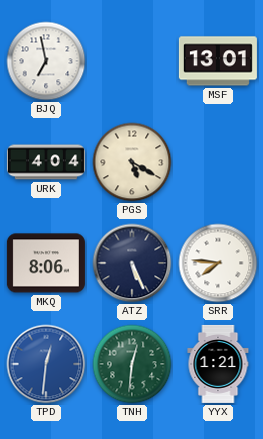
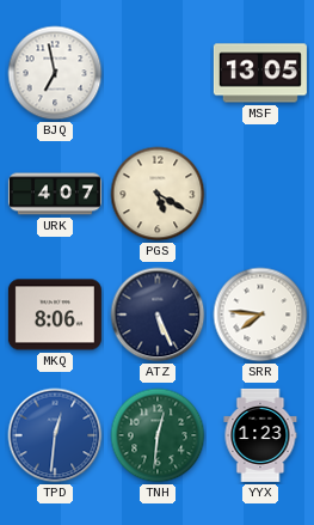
MSF: 13:01 -> 13:05 (260, 73)
URK: 4:04 -> 4:07 (55, 194)
YYX: 1:21 -> 1:23 (260, 435)
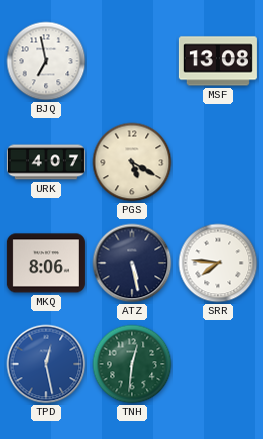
MSF: 13:05 -> 13:08 (218, 61)
ATZ: 5:26 -> 5:28 (132, 263)
TPD: 12:31 -> 12:28 (46, 364)
YYX: 1:23 -> none (260, 435)
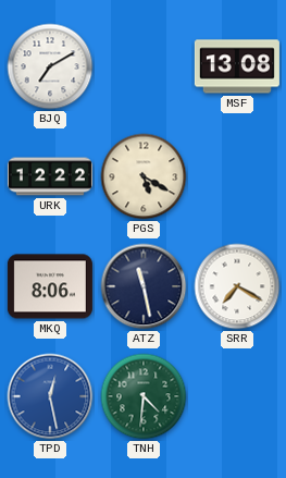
BJQ: 6:58 -> 7:10 (50, 66)
URK: 4:07 -> 12:22 (50, 176)
ATZ: 5:28 -> 11:28 (144, 286)
SRR: 7:46 -> 7:20 (237, 286)
TNH: 12:31 -> 4:31 (144, 396)
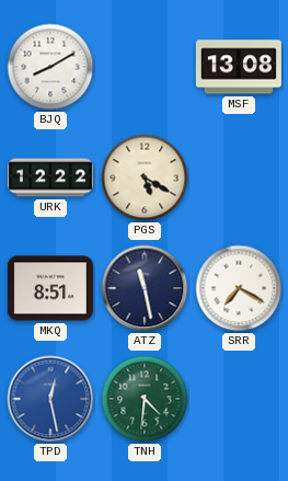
BJQ: 7:10 -> 8:10 (50, 67)
MKQ: 8:06 -> 8:51 (50, 288)
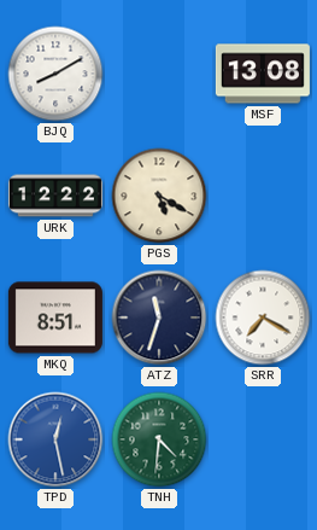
ATZ: 11:28 -> 11:33 (159, 318)
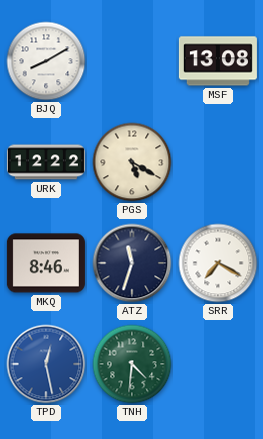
MKQ: 8:51 -> 8:46 (46, 263)
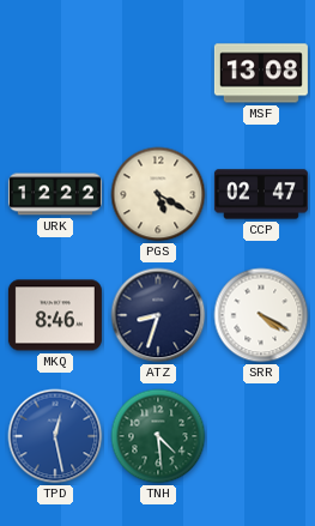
BJQ: 8:10 -> none (46, 61)
CCP: none -> 02:47 (261, 194)
ATZ: 11:33 -> 8:33 (158, 315)
SRR: 7:20 -> 4:20 (261, 315)
TNH: 4:31 -> 4:29 (158, 436)
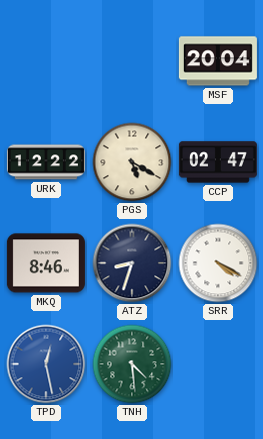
MSF: 13:08 -> 20:04 (218, 61)
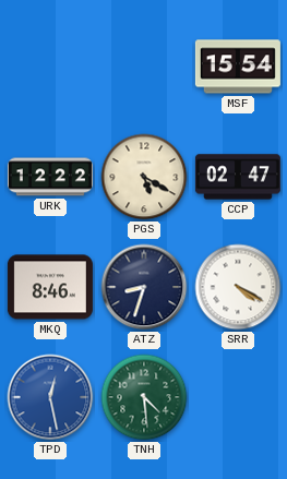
MSF: 20:04 -> 15:54 (238, 67)
